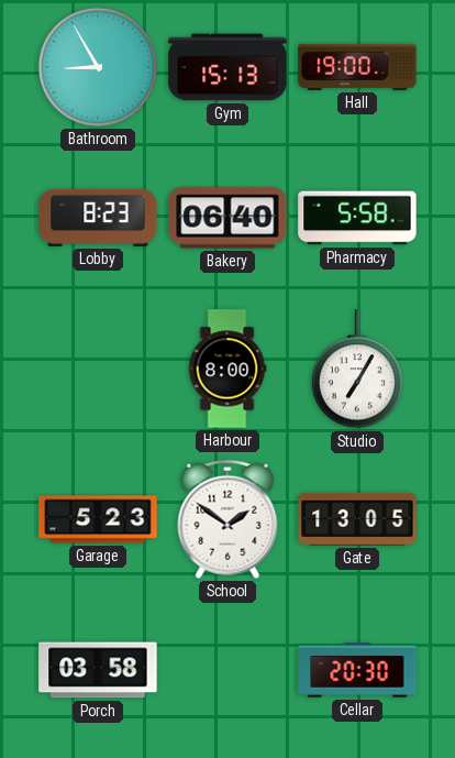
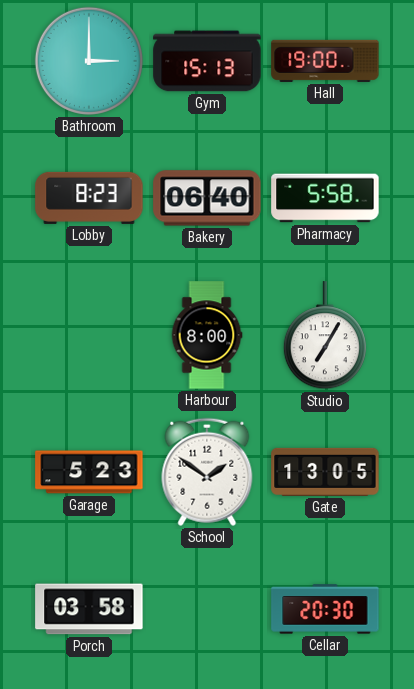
Bathroom: 8:55 -> 3:00 (89, 61)
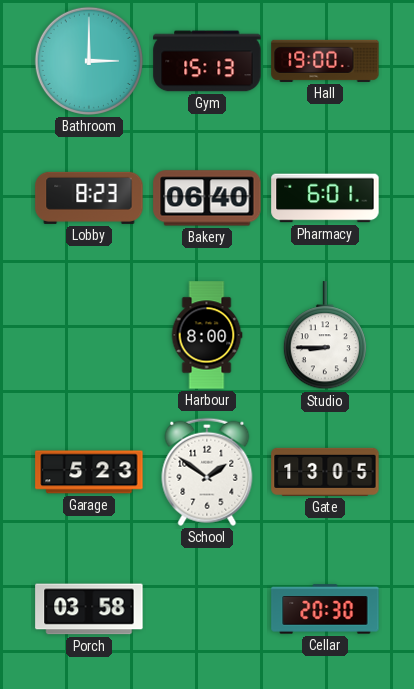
Pharmacy: 5:58 -> 6:01 (325, 198)
Studio: 7:05 -> 8:45 (325, 336)
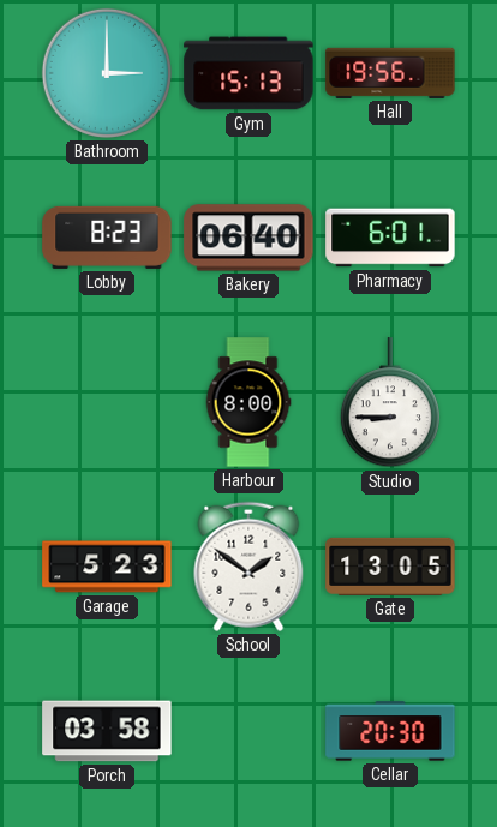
Hall: 19:00 -> 19:56 (390, 73)
